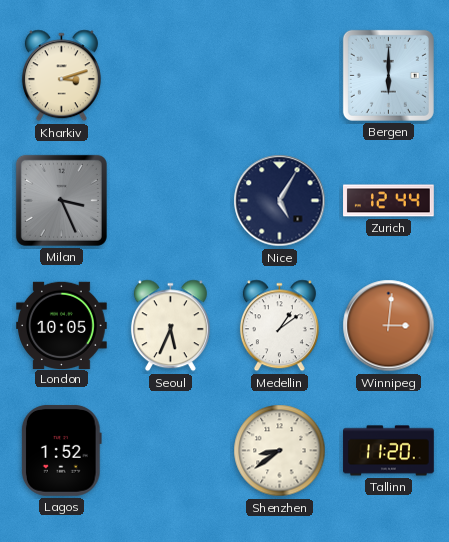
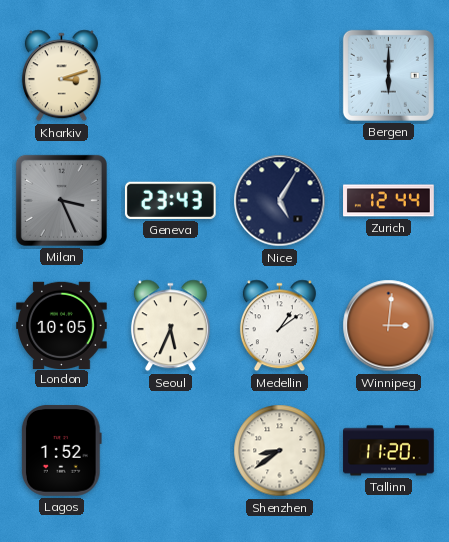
Geneva: none -> 23:43 (170, 200)
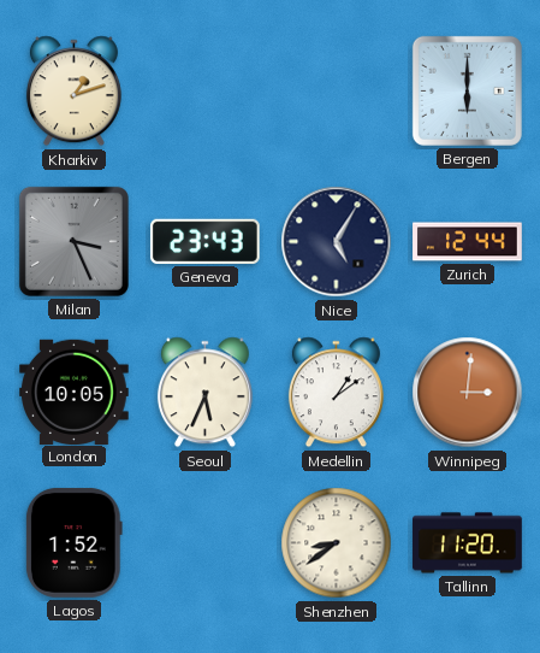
Kharkiv: 3:12 -> 1:12 (73, 92)
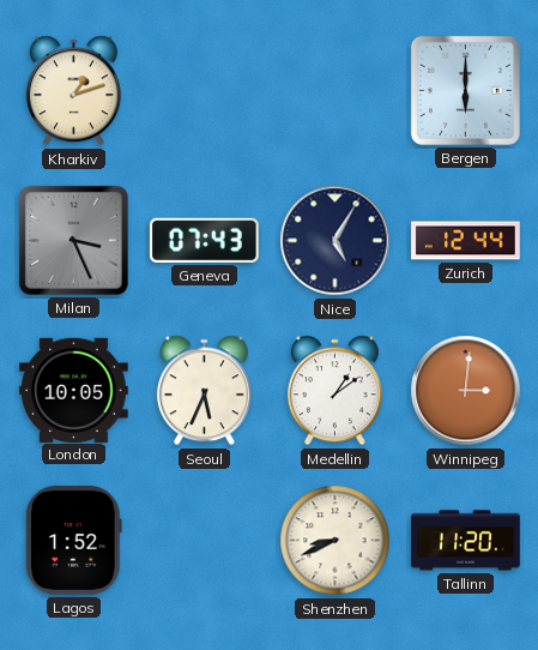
Geneva: 23:43 -> 07:43 (204, 240)
Shenzhen: 8:39 -> 8:41 (336, 541)
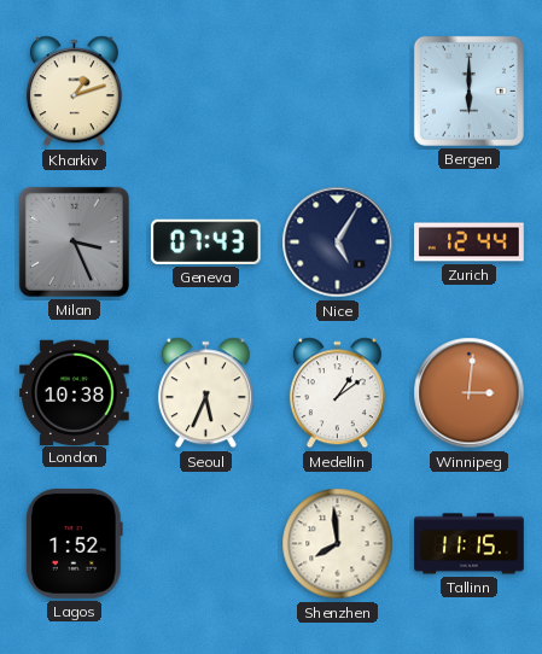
London: 10:05 -> 10:38 (75, 392)
Shenzhen: 8:41 -> 7:59 (338, 544)
Tallinn: 11:20 -> 11:15 (470, 544)
